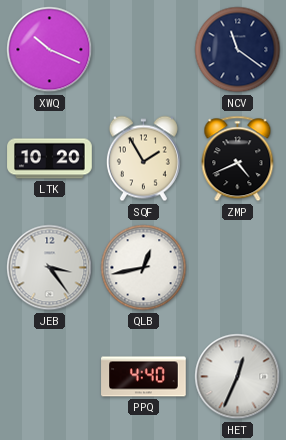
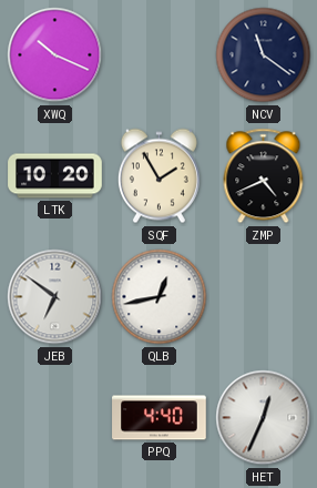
JEB: 3:24 -> 6:51 (55, 297)
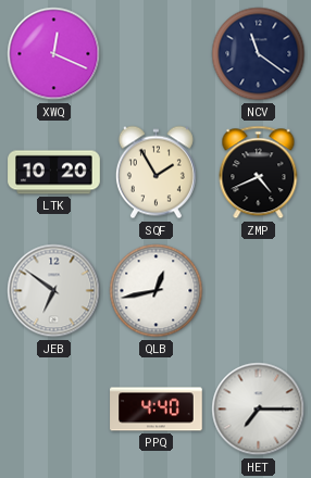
XWQ: 10:19 -> 12:19 (54, 54)
HET: 12:34 -> 7:15 (259, 410)
